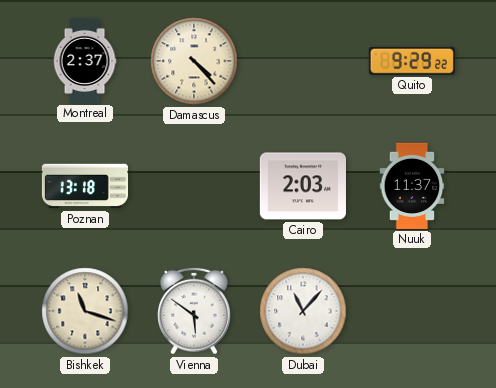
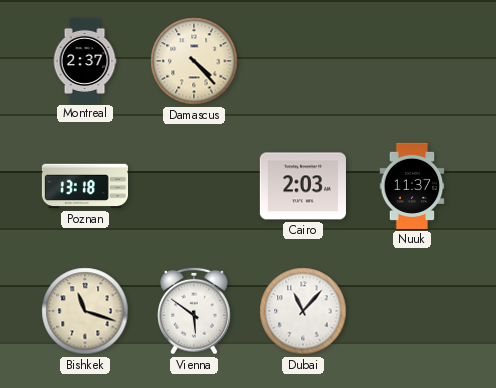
Quito: 9:29 -> none (412, 61)
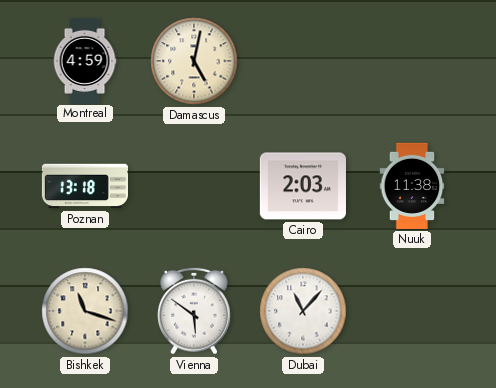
Montreal: 2:37 -> 4:59 (85, 60)
Damascus: 4:23 -> 5:02 (194, 61)
Nuuk: 11:37 -> 11:38 (412, 186)
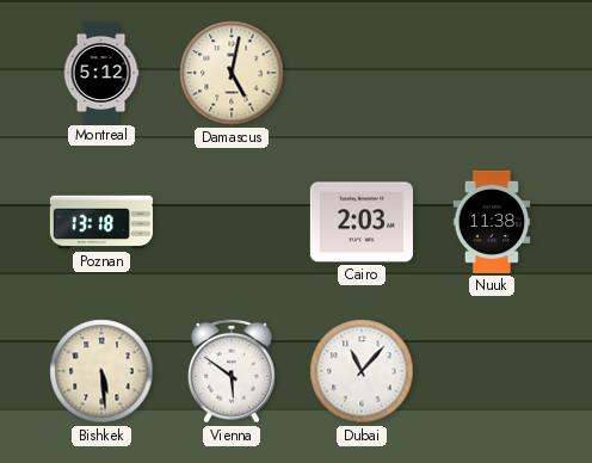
Montreal: 4:59 -> 5:12 (101, 72)
Bishkek: 11:18 -> 5:29 (101, 371)
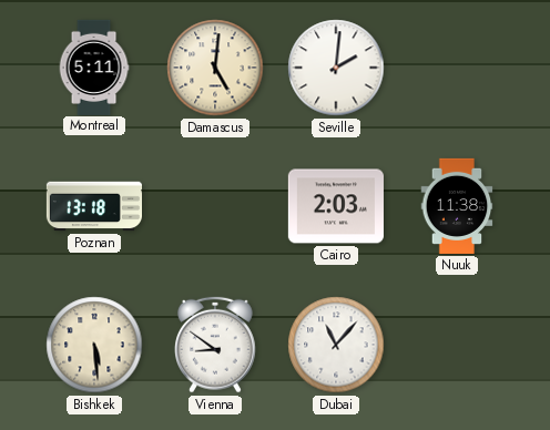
Montreal: 5:12 -> 5:11 (94, 66)
Damascus: 5:02 -> 5:01 (215, 68)
Seville: none -> 2:01 (336, 68)
Vienna: 5:51 -> 8:51 (216, 345)
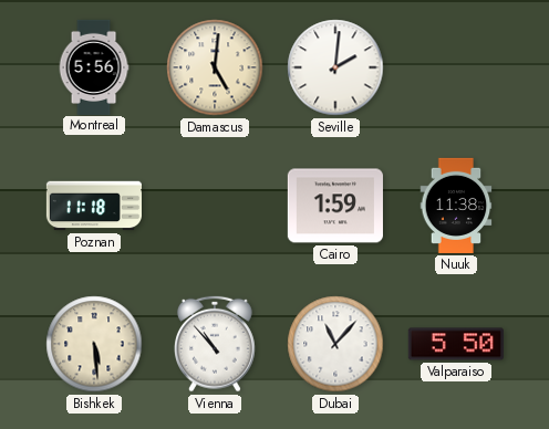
Montreal: 5:11 -> 5:56 (94, 66)
Poznan: 13:18 -> 11:18 (93, 206)
Cairo: 2:03 -> 1:59 (335, 206)
Vienna: 8:51 -> 10:53 (216, 344)
Valparaiso: none -> 5:50 (456, 344)
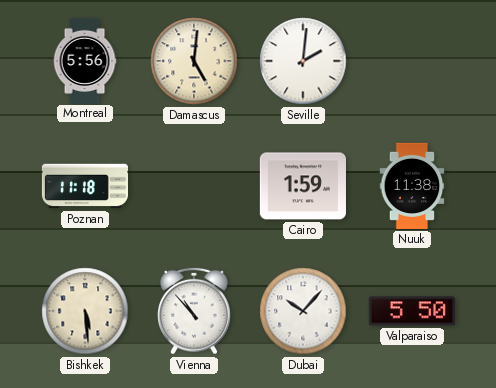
Dubai: 11:07 -> 10:07 (303, 311)
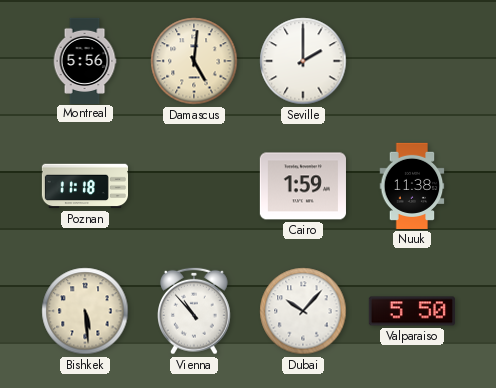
Seville: 2:01 -> 2:00 (303, 61)
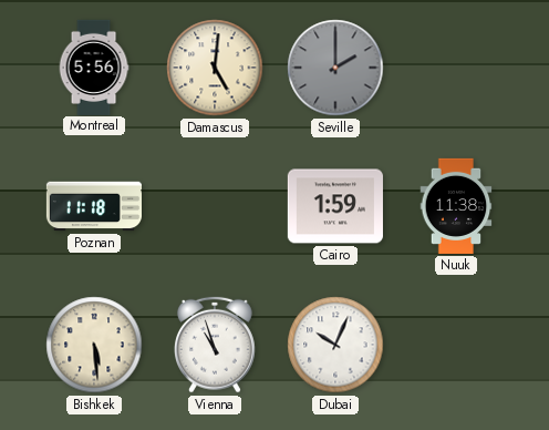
Seville dial: white -> grey (335, 68)
Vienna: 10:53 -> 10:57 (216, 345)
Dubai: 10:07 -> 10:04 (335, 345)
Valparaiso: 5:50 -> none (412, 311)
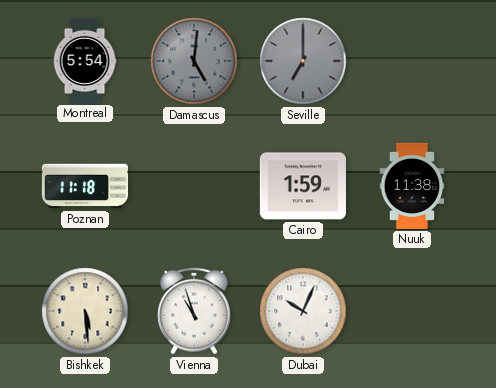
Montreal: 5:56 -> 5:54 (85, 60)
Damascus dial: cream -> grey (194, 61)
Seville: 2:00 -> 7:00 (303, 61)
